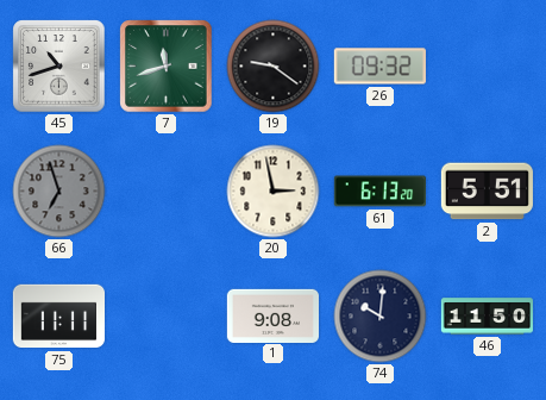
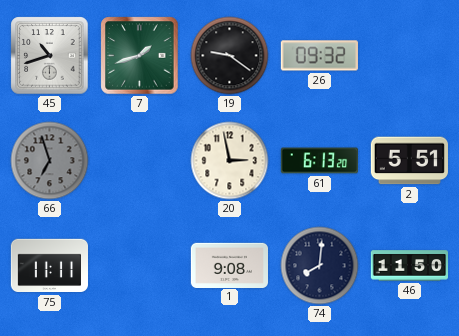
7: 11:42 -> 1:42 (140, 56)
74: 10:01 -> 8:01 (320, 266)
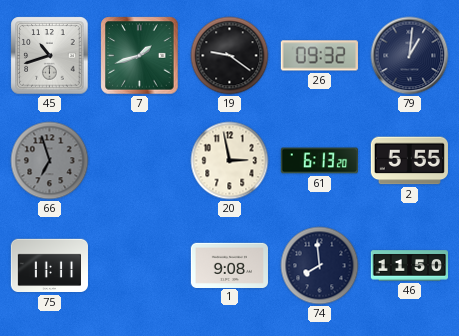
79: none -> 1:01 (410, 56)
2: 5:51 -> 5:55 (409, 161)
74: 8:01 -> 7:59 (320, 266)
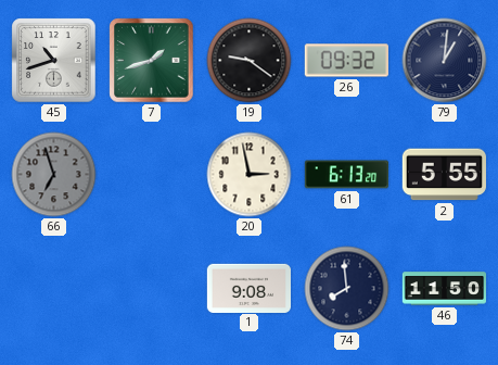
75: 11:11 -> none (49, 266)
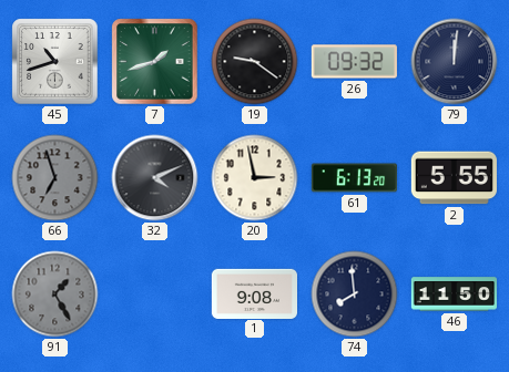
79: 1:01 -> 12:01 (455, 62)
32: none -> 4:11 (155, 178)
91: none -> 1:25 (55, 294)
